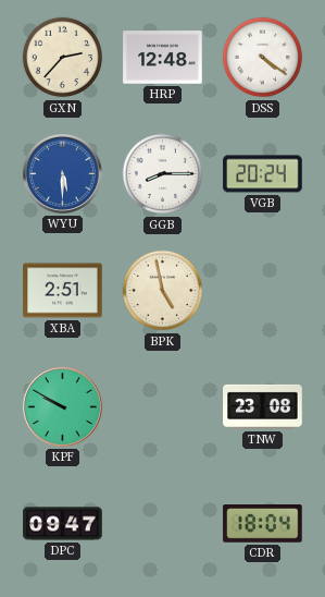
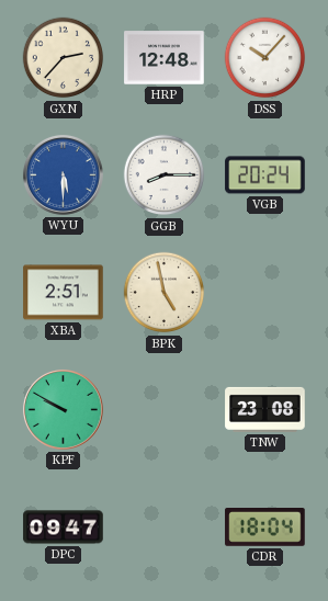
DSS: 4:21 -> 10:07 (265, 58)
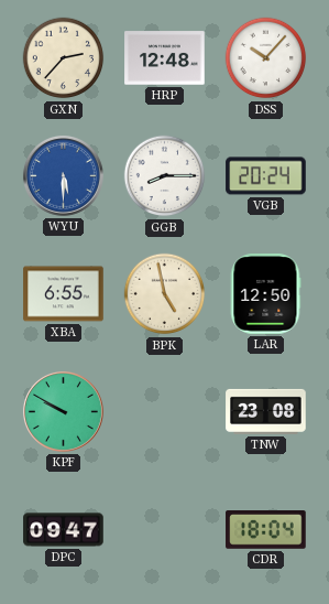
XBA: 2:51 -> 6:55 (64, 294)
LAR: none -> 12:50 (265, 294)
